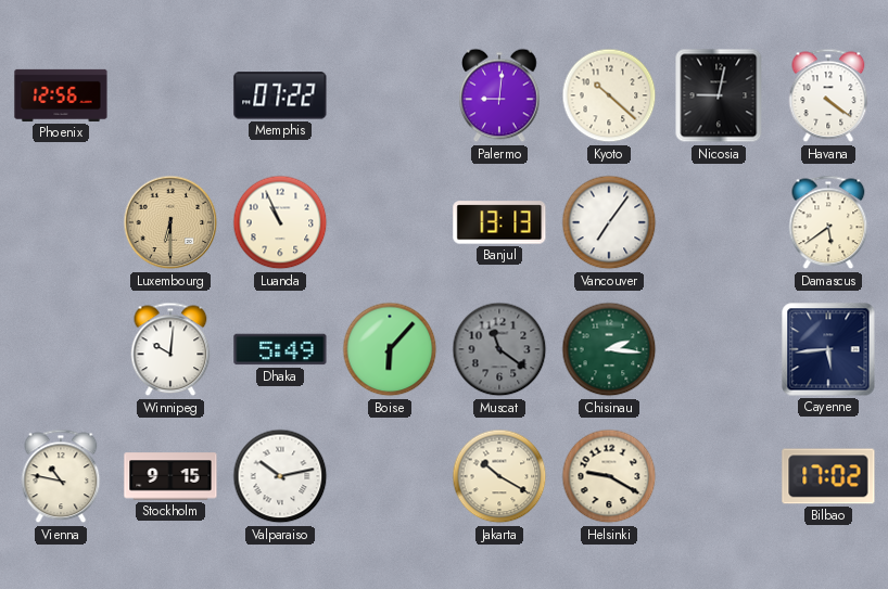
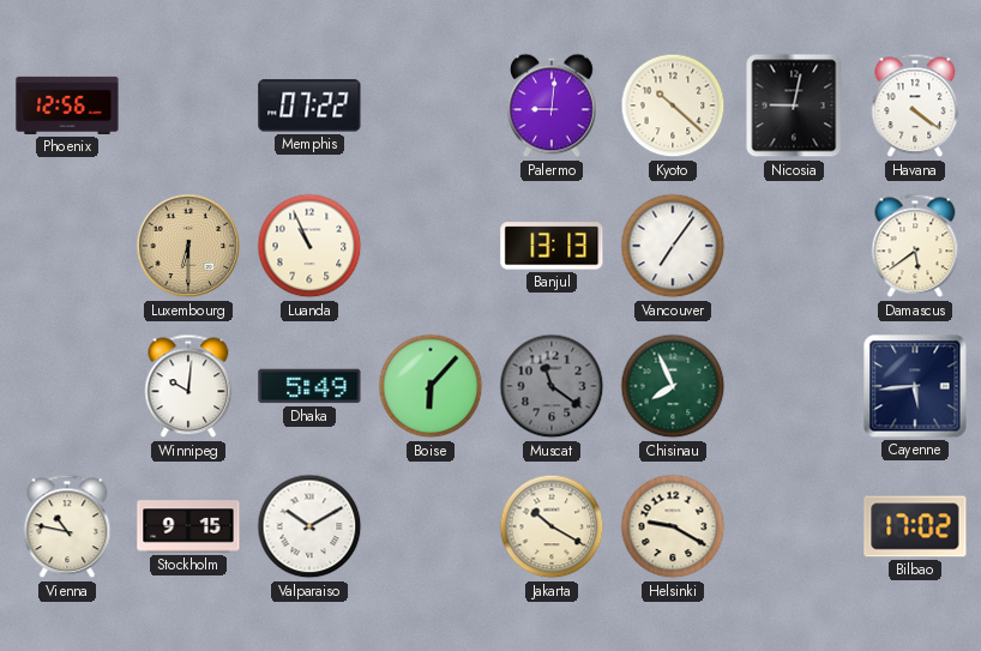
Chisinau: 2:16 -> 7:56 (673, 386)
Valparaiso: 10:13 -> 10:10 (309, 526)
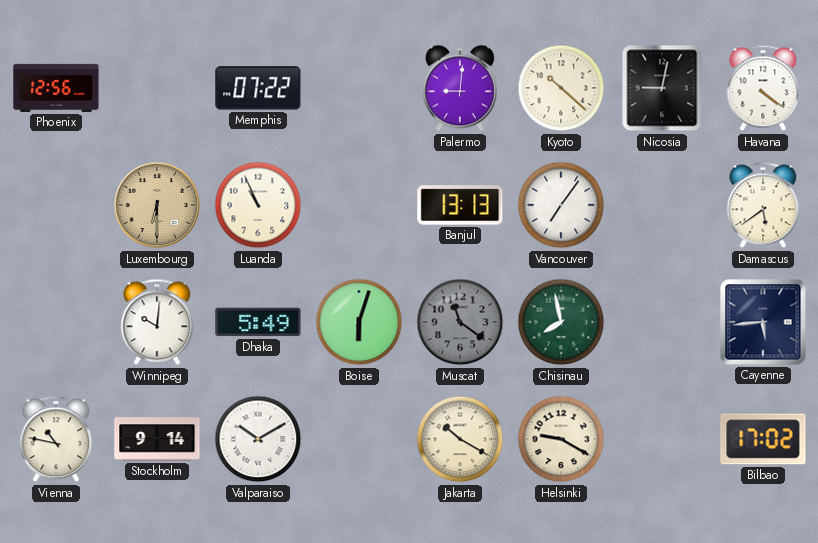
Boise: 6:07 -> 6:03 (359, 322)
Chisinau: 7:56 -> 7:58 (561, 322)
Stockholm: 9:15 -> 9:14 (157, 439)
